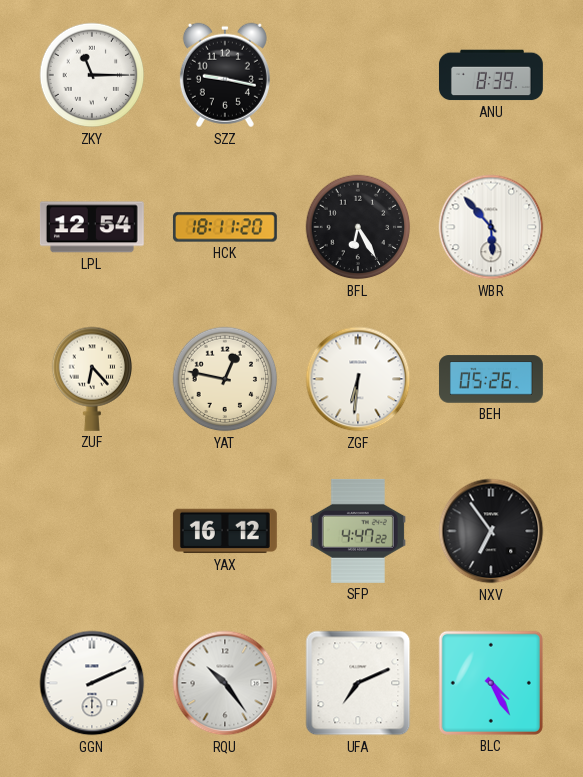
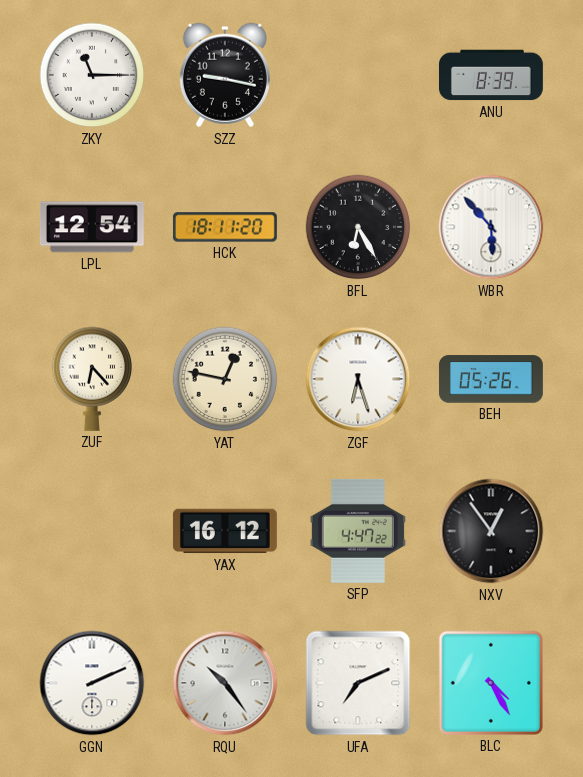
ZGF: 6:31 -> 6:27 (358, 379)
NXV: 6:54 -> 12:54 (491, 531)
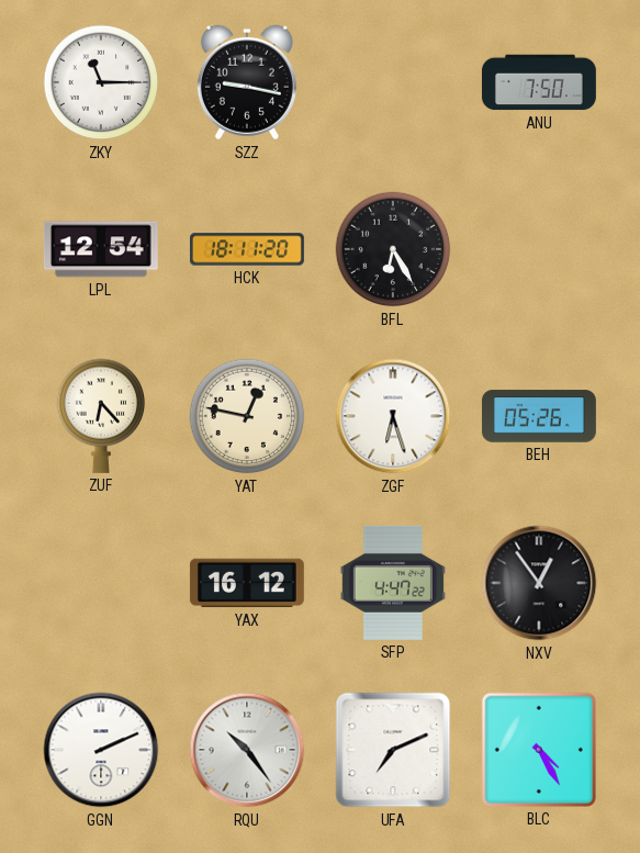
ANU: 8:39 -> 7:50 (539, 82)
WBR: 5:53 -> none (491, 227)
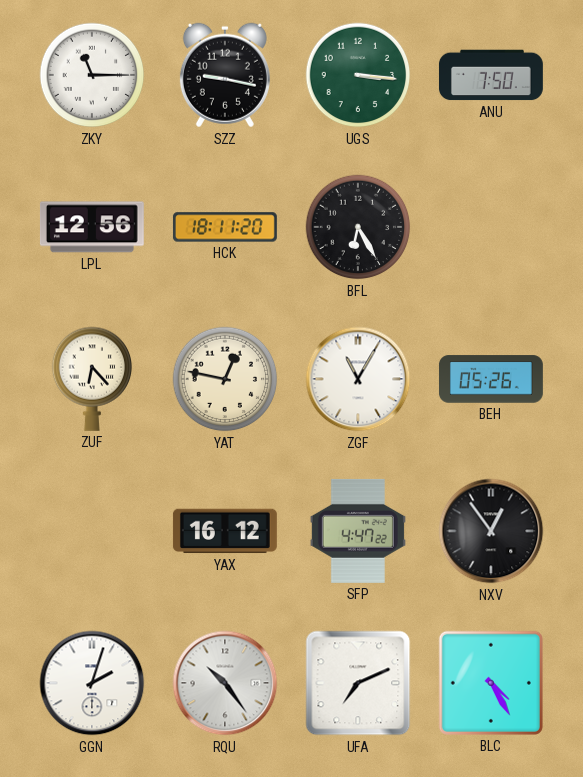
UGS: none -> 3:16 (358, 75)
LPL: 12:54 -> 12:56 (92, 227)
ZGF: 6:27 -> 11:05 (358, 379)
GGN: 2:11 -> 2:03 (92, 683)
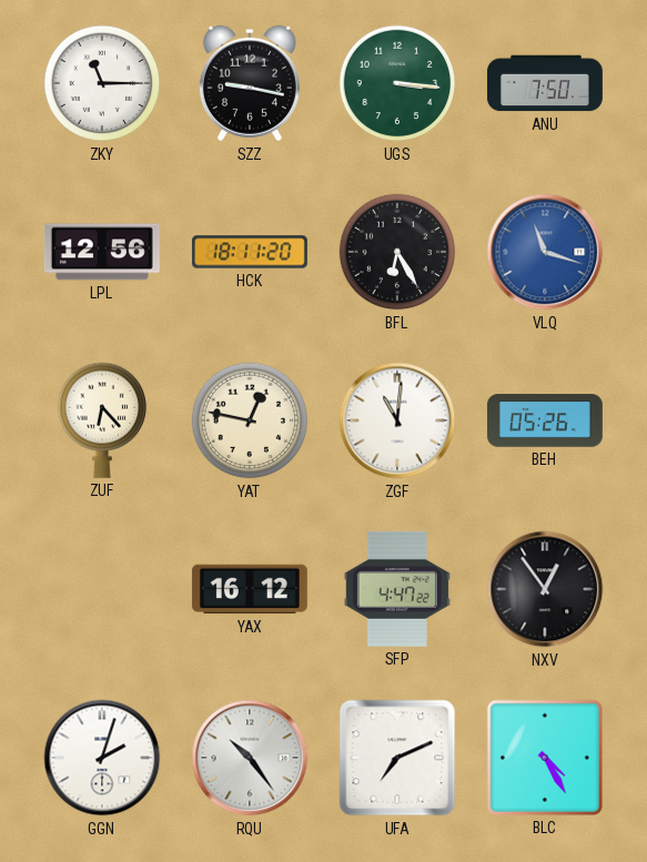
VLQ: none -> 11:18 (545, 252)
ZGF: 11:05 -> 11:01 (397, 420)
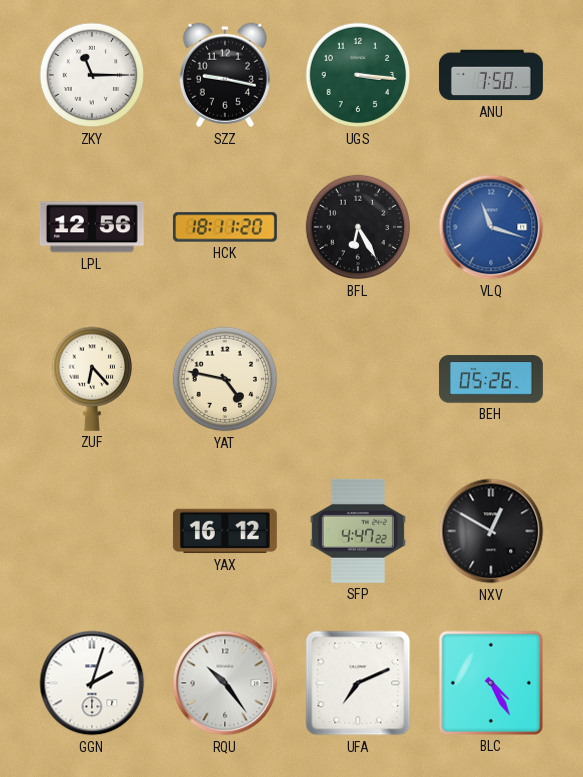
YAT: 12:47 -> 4:47 (225, 379)
ZGF: 11:01 -> none (397, 420)
NXV: 12:54 -> 12:50 (491, 531)
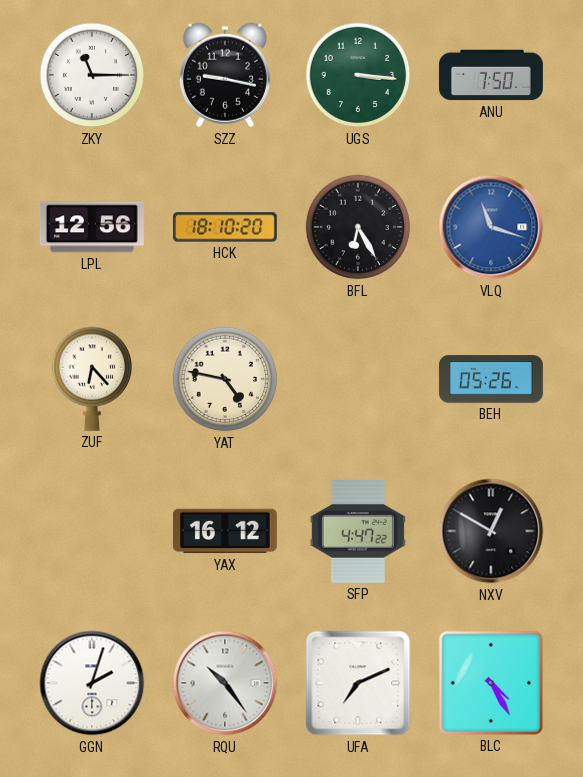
HCK: 18:11 -> 18:10 (225, 227)
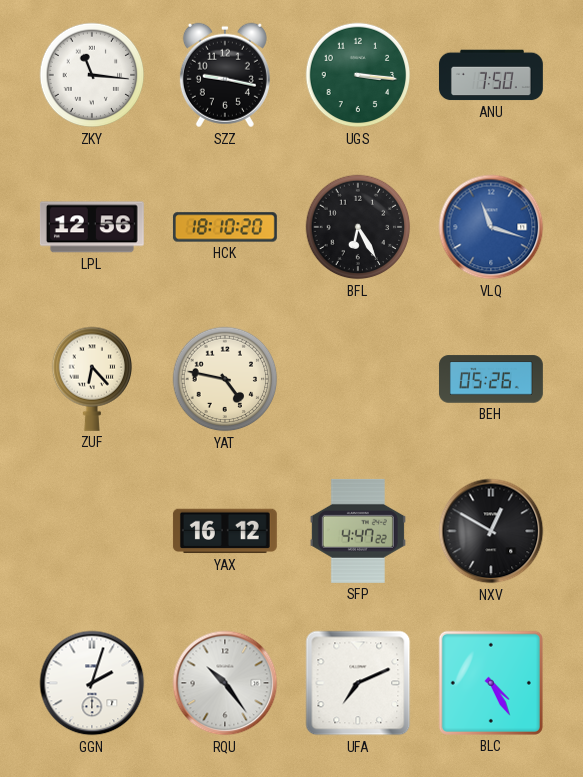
ZKY: 11:15 -> 11:16 (92, 75)
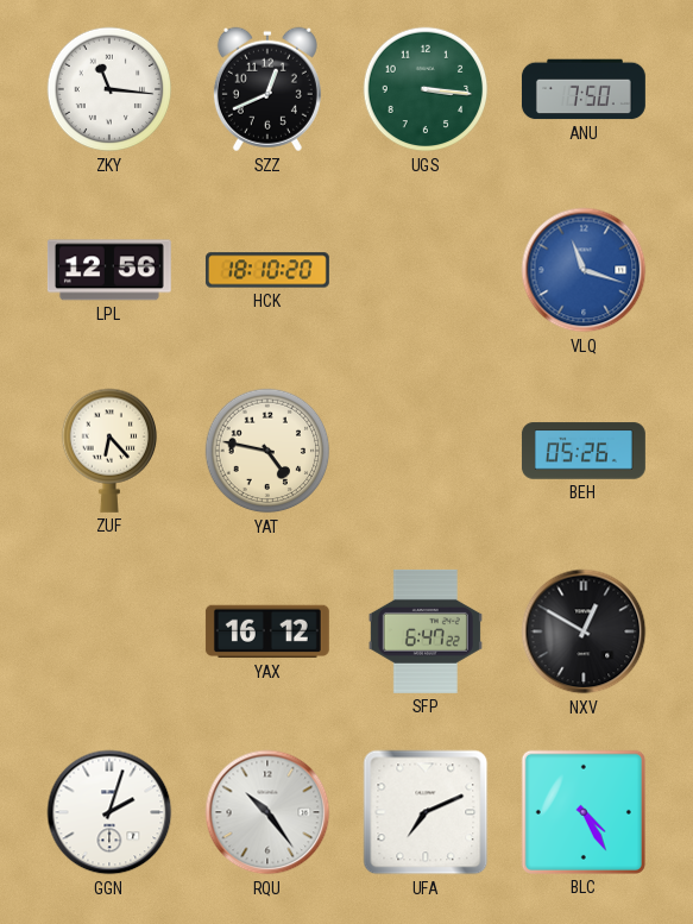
SZZ: 9:17 -> 12:41 (267, 89)
BFL: 6:25 -> none (358, 227)
SFP: 4:47 -> 6:47 (426, 631)
